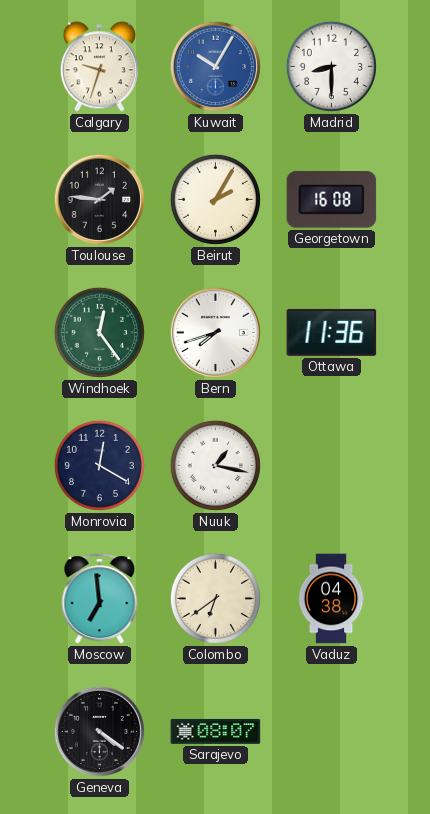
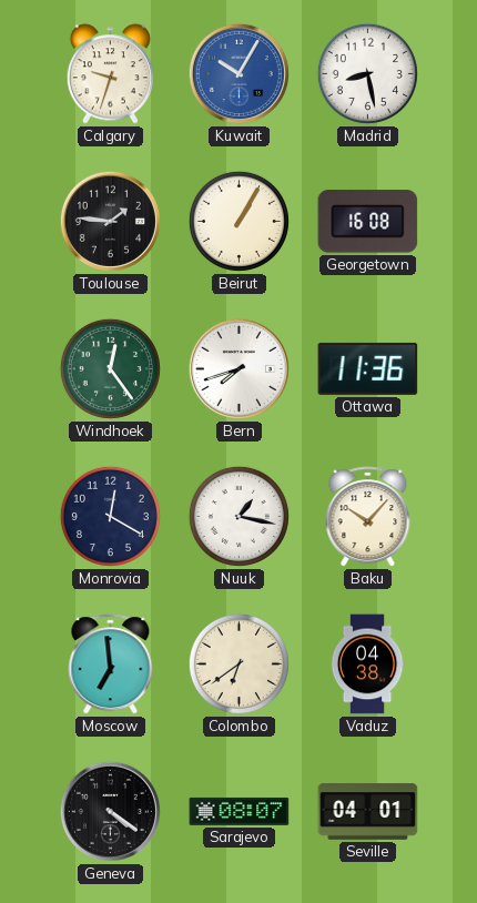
Madrid: 8:30 -> 8:28 (367, 73)
Beirut: 2:05 -> 1:05 (238, 221)
Baku: none -> 10:07 (368, 517)
Seville: none -> 04:01 (368, 812)
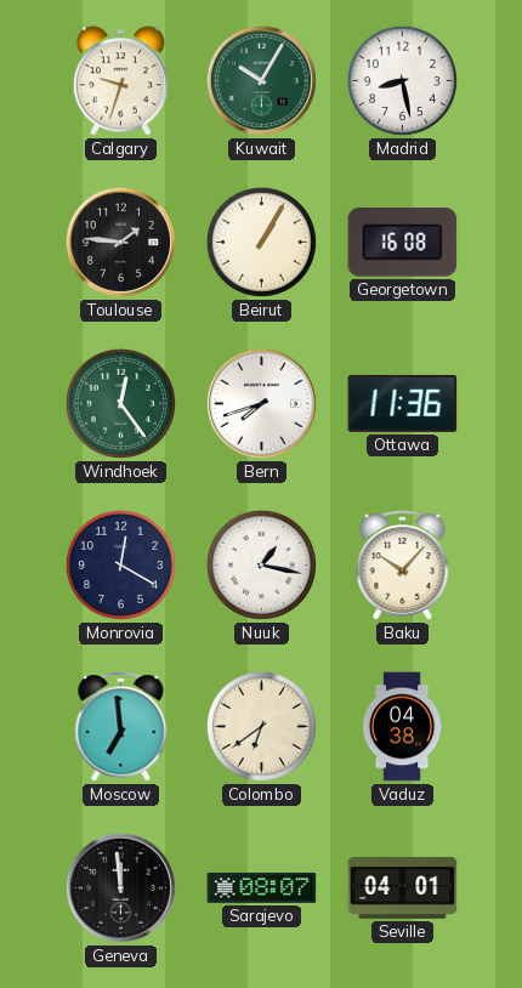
Kuwait dial: blue -> green (261, 80)
Geneva: 4:21 -> 11:59 (120, 887)
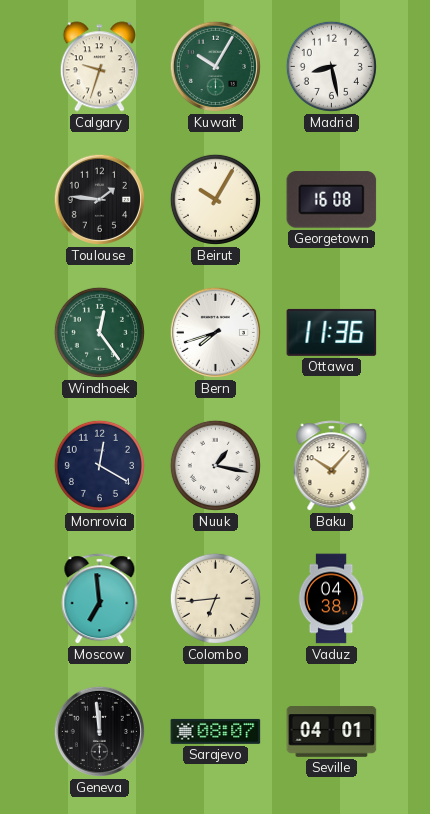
Beirut: 1:05 -> 10:05 (215, 199)
Colombo: 6:39 -> 6:44 (215, 598)
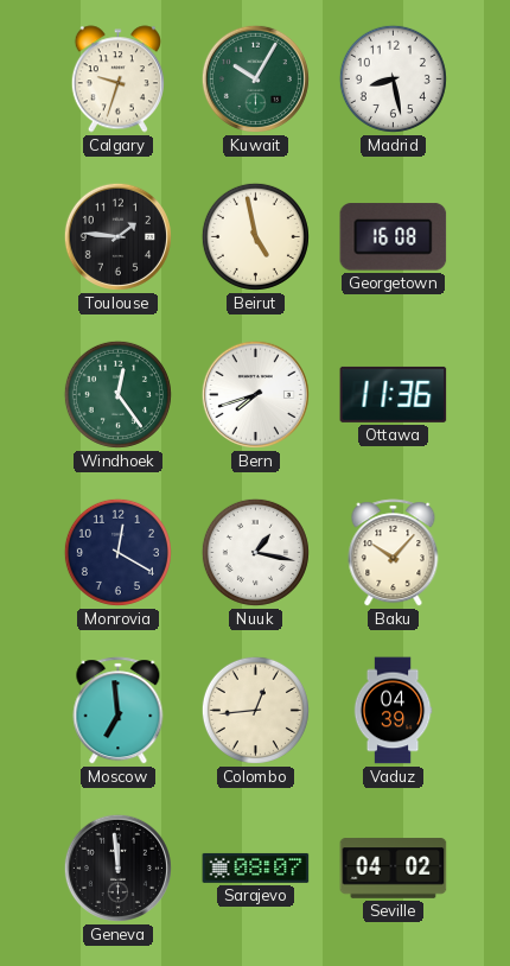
Beirut: 10:05 -> 4:58 (255, 236)
Colombo: 6:44 -> 12:44 (255, 710)
Vaduz: 04:38 -> 04:39 (393, 711)
Seville: 04:01 -> 04:02 (394, 869)
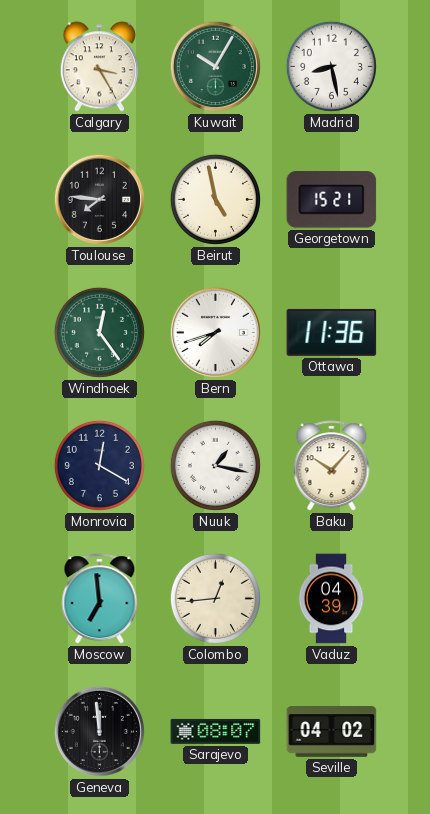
Calgary: 9:33 -> 3:25 (99, 67)
Toulouse: 1:46 -> 7:46 (99, 199)
Georgetown: 16:08 -> 15:21 (332, 200)
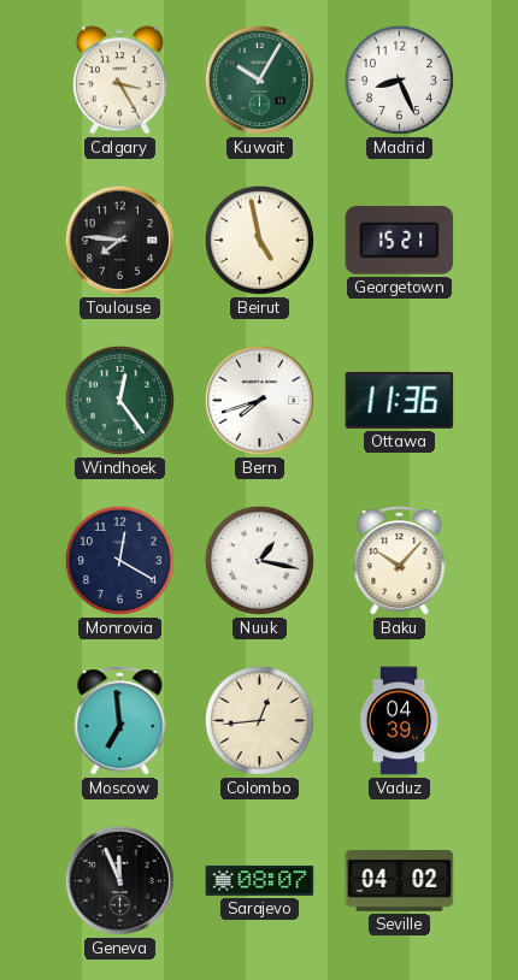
Madrid: 8:28 -> 8:26 (399, 79)
Geneva: 11:59 -> 11:56 (119, 880)
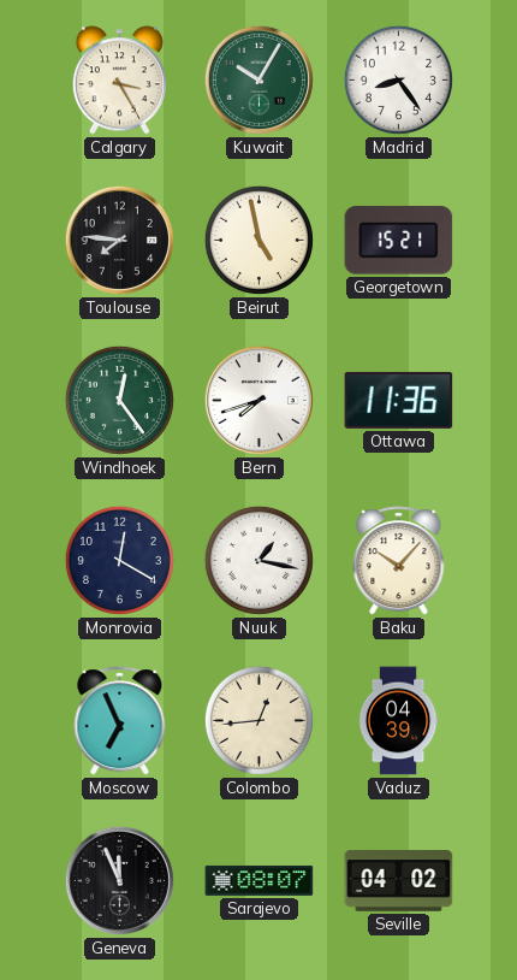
Madrid: 8:26 -> 8:24 (398, 79)
Moscow: 6:59 -> 6:56 (120, 721)
